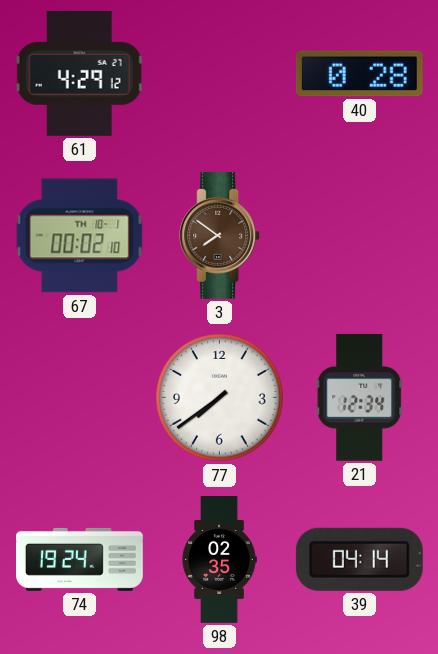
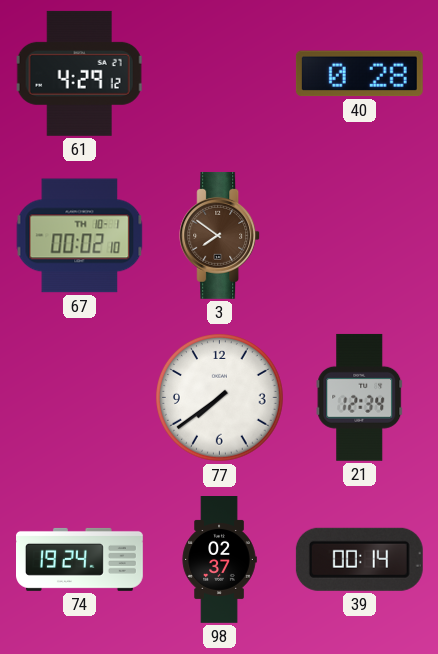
98: 02:35 -> 02:37 (219, 560)
39: 04:14 -> 00:14 (359, 559)
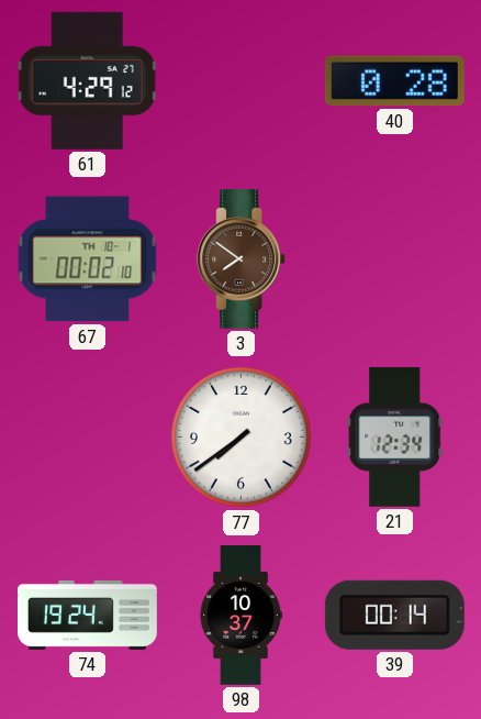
98: 02:37 -> 10:37 (240, 616)
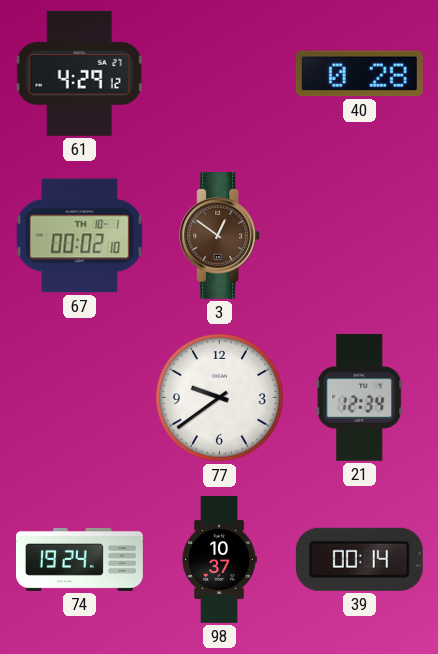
3: 7:51 -> 12:51 (220, 235)
77: 7:39 -> 9:39 (220, 398)
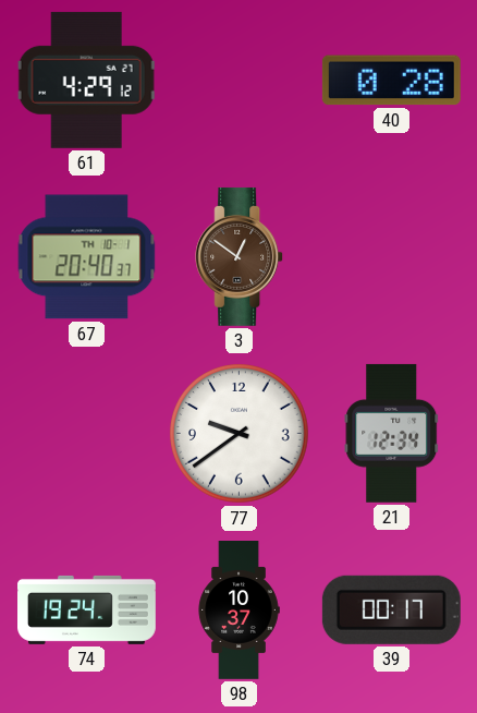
67: 00:02 -> 20:40 (87, 257)
39: 00:14 -> 00:17 (391, 609)
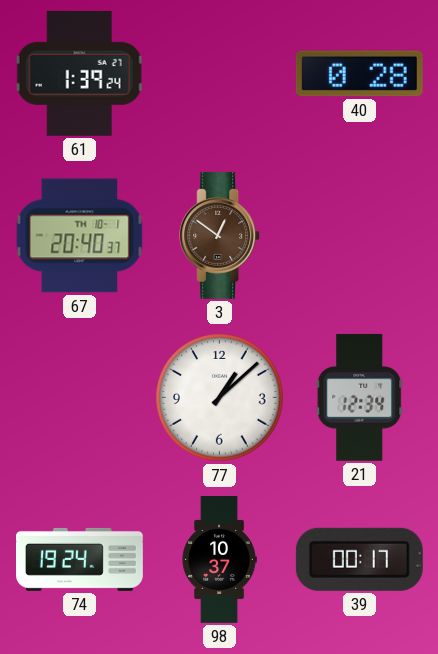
61: 4:29 -> 1:39 (80, 73)
77: 9:39 -> 1:08 (220, 398)
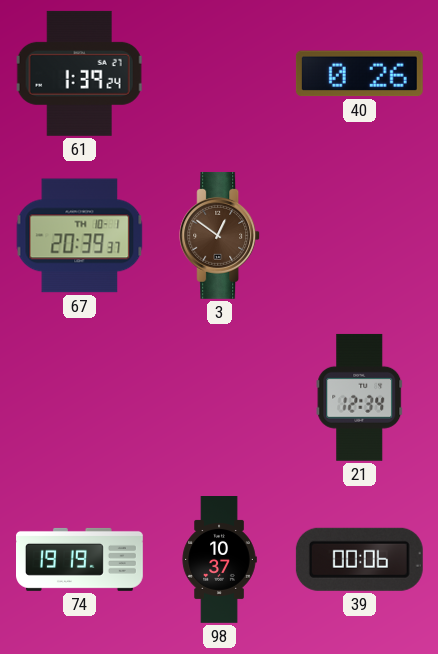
40: 0:28 -> 0:26 (359, 74)
67: 20:40 -> 20:39 (80, 236)
77: 1:08 -> none (220, 398)
74: 19:24 -> 19:19 (80, 559)
39: 00:17 -> 00:06 (359, 559)
